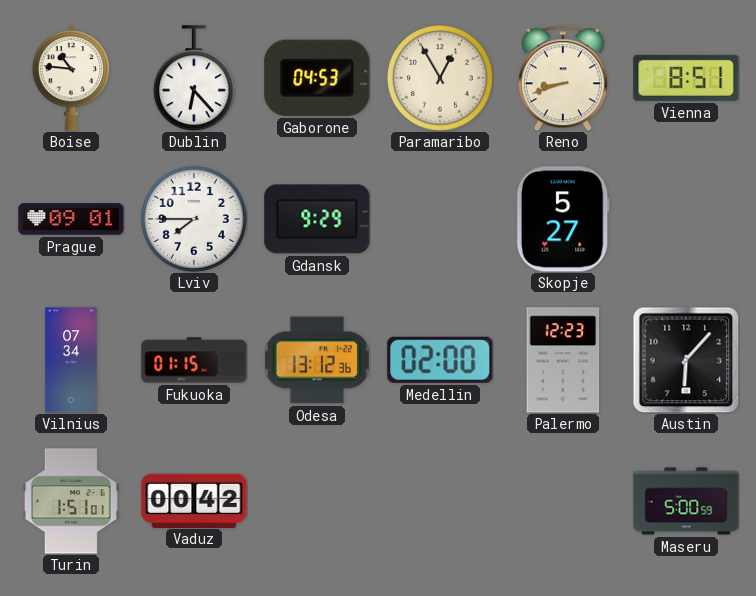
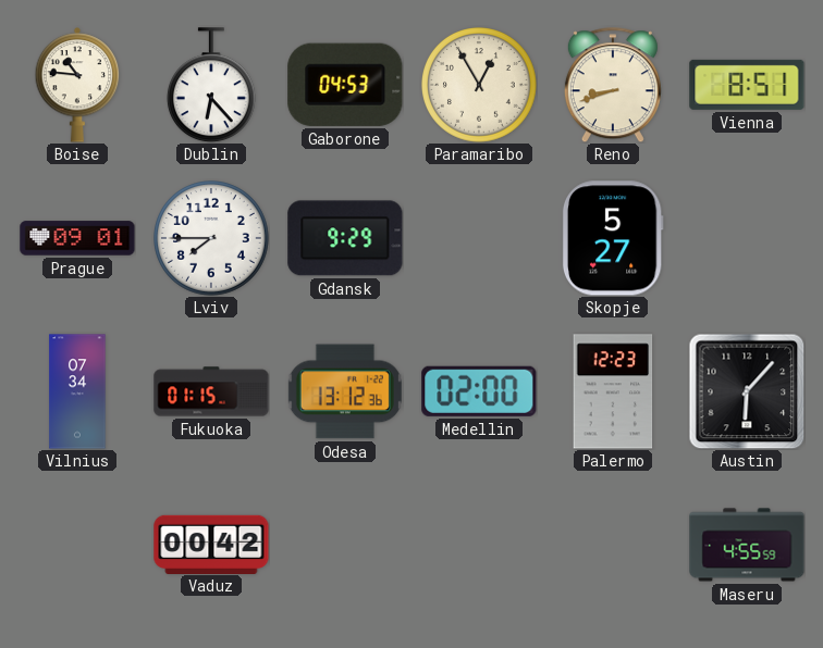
Turin: 1:51 -> none (71, 501)
Maseru: 5:00 -> 4:55 (747, 545)
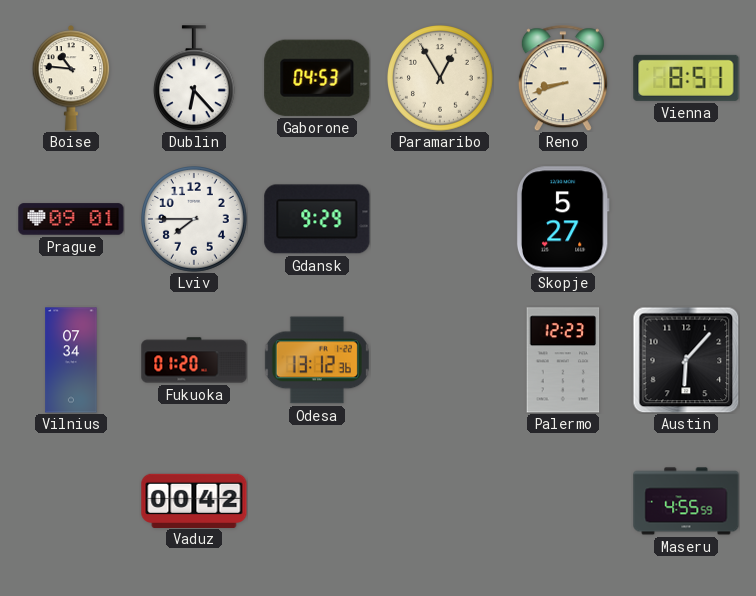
Fukuoka: 01:15 -> 01:20 (194, 360)
Medellin: 02:00 -> none (479, 391)
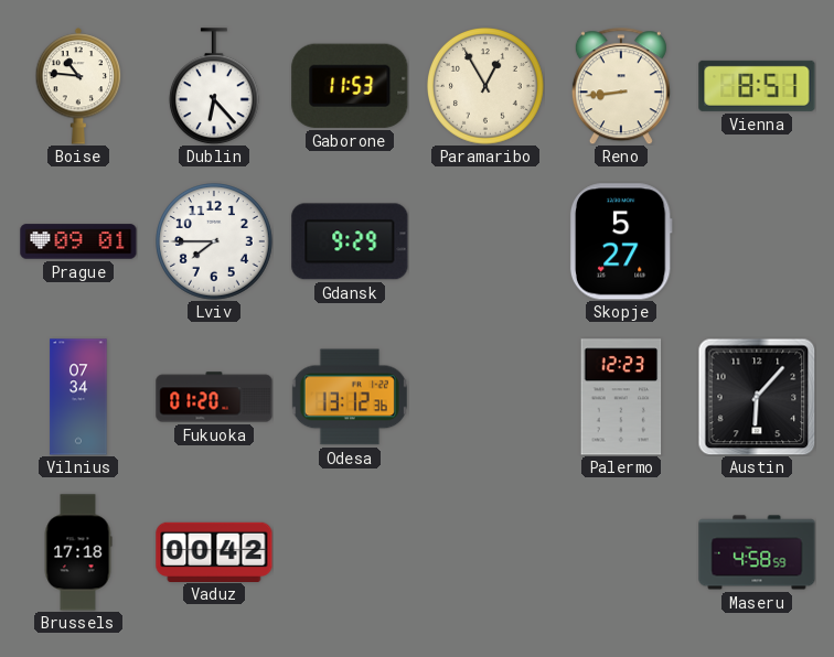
Gaborone: 04:53 -> 11:53 (350, 86)
Reno: 8:42 -> 8:44 (621, 86)
Brussels: none -> 17:18 (78, 552)
Maseru: 4:55 -> 4:58 (757, 552)
